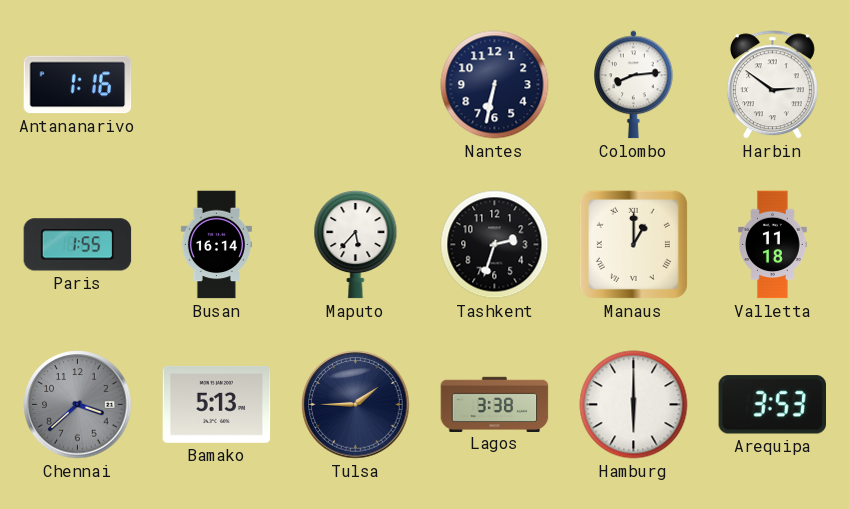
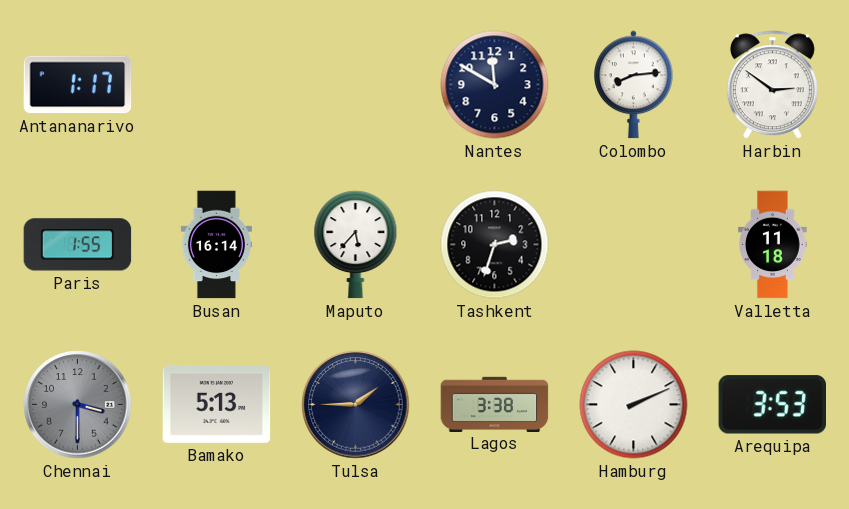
Antananarivo: 1:16 -> 1:17 (78, 85)
Nantes: 6:32 -> 11:50 (495, 85)
Manaus: 1:00 -> none (633, 244)
Chennai: 3:38 -> 3:30 (78, 405)
Hamburg: 6:00 -> 2:11 (634, 405)
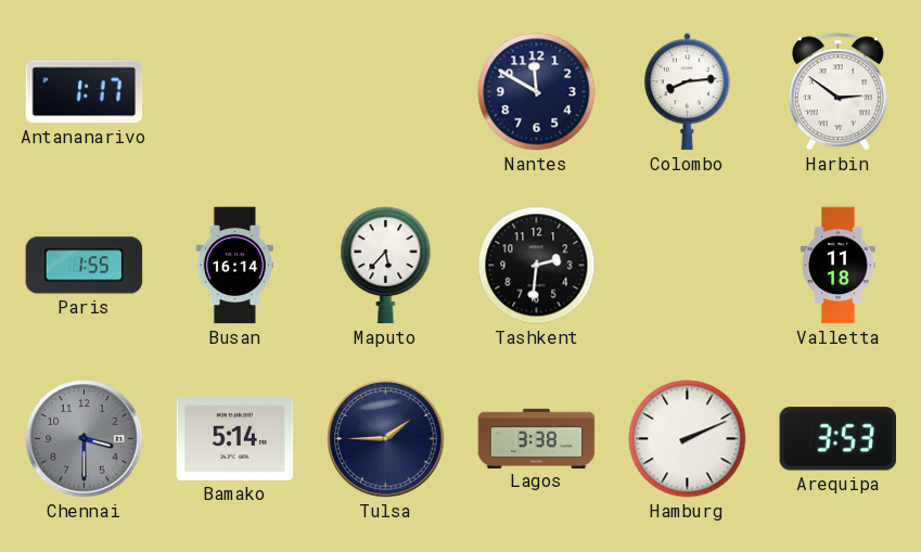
Tashkent: 2:33 -> 2:31 (537, 266)
Bamako: 5:13 -> 5:14 (235, 438)
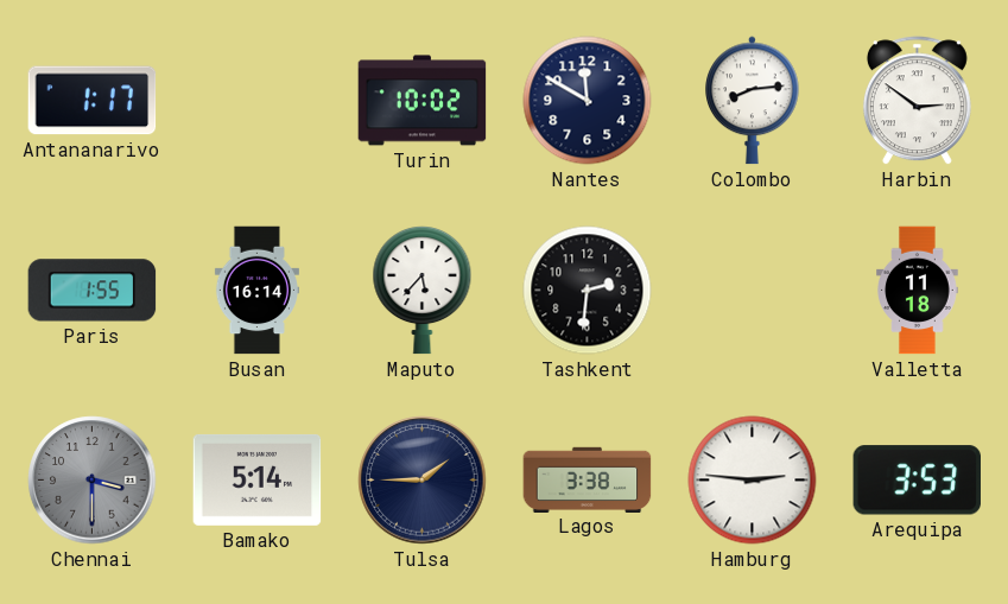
Turin: none -> 10:02 (423, 101)
Hamburg: 2:11 -> 2:46 (753, 481)
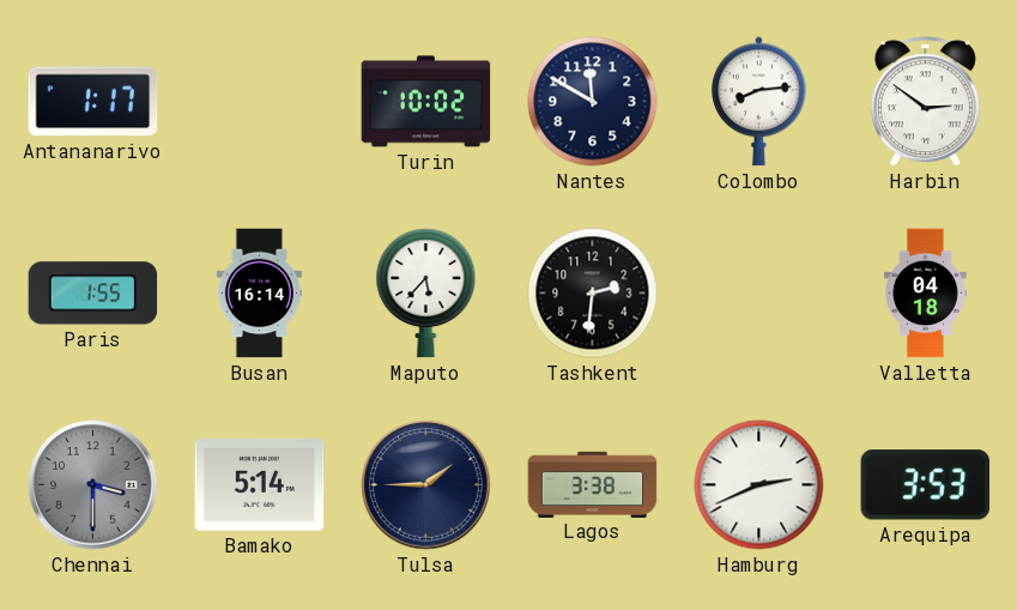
Valletta: 11:18 -> 04:18 (926, 294)
Hamburg: 2:46 -> 2:41 (759, 485)
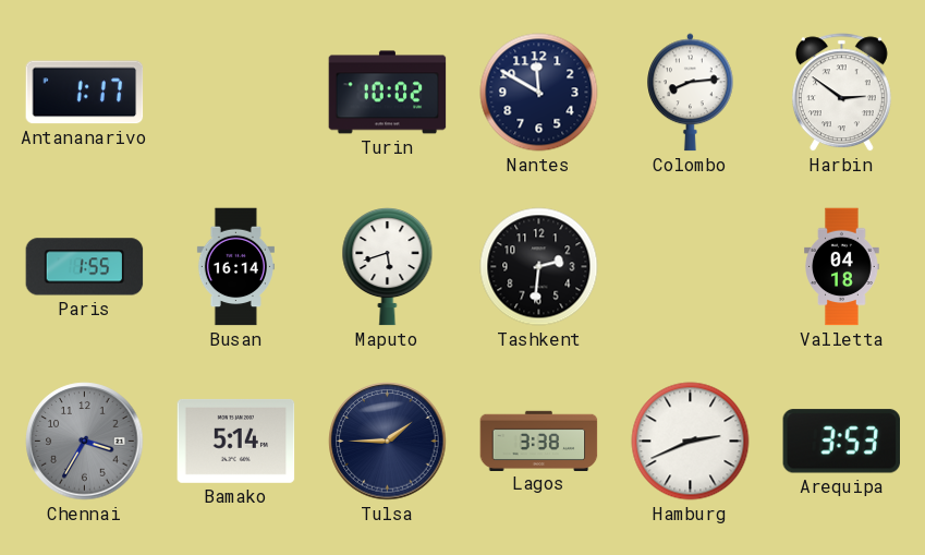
Maputo: 5:37 -> 5:42 (388, 267)
Chennai: 3:30 -> 3:35 (85, 442)
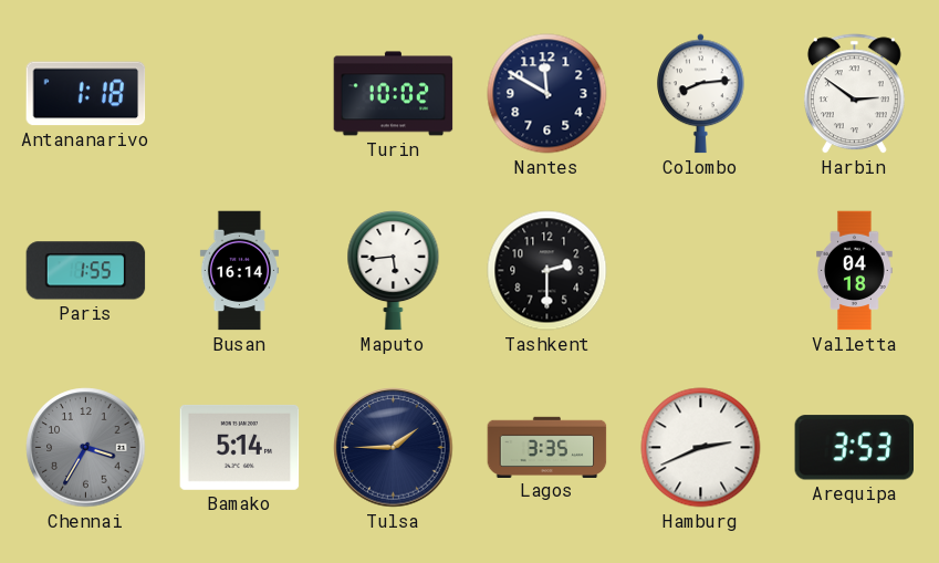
Antananarivo: 1:17 -> 1:18 (86, 94)
Maputo: 5:42 -> 5:44 (394, 271)
Tashkent: 2:31 -> 2:30 (547, 271)
Lagos: 3:38 -> 3:35 (547, 447)
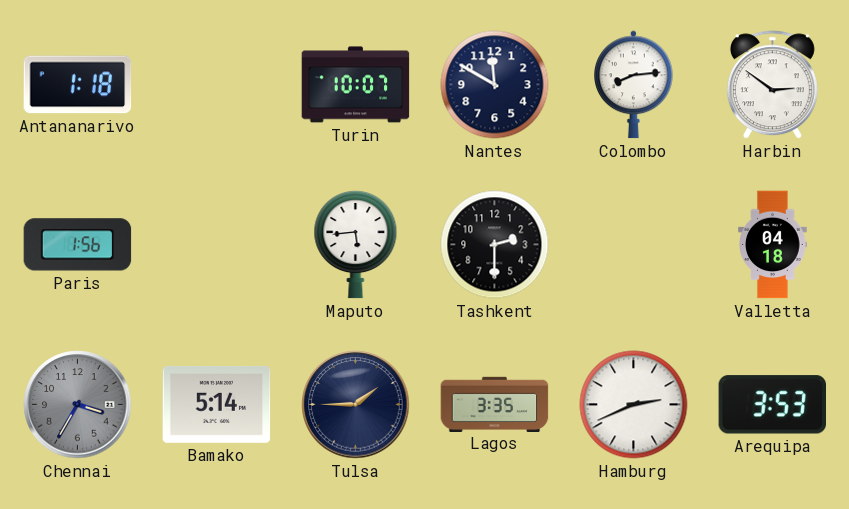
Turin: 10:02 -> 10:07 (356, 85)
Paris: 1:55 -> 1:56 (78, 245)
Busan: 16:14 -> none (239, 271)
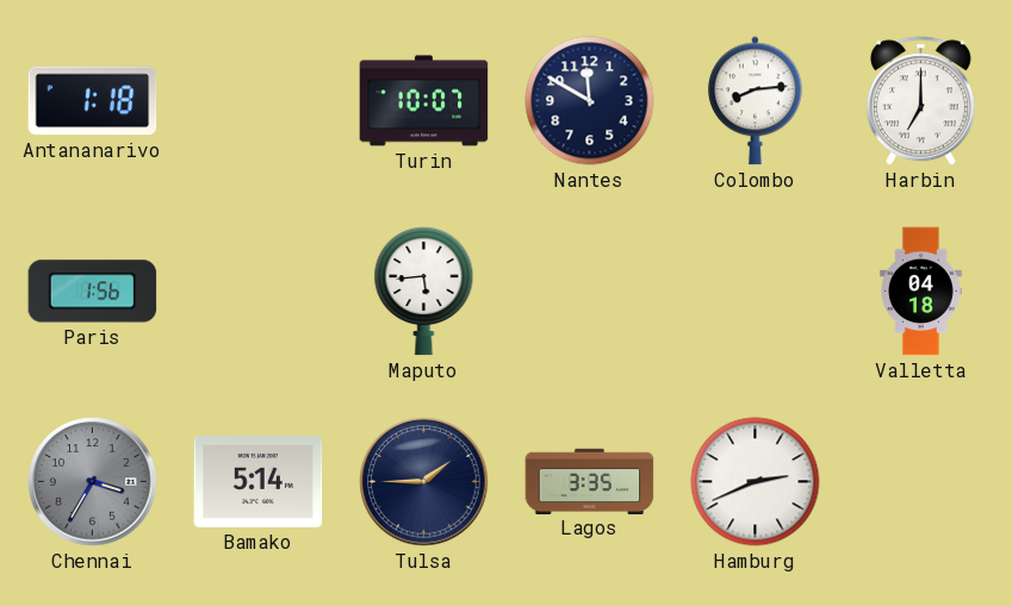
Harbin: 2:51 -> 7:00 (920, 101)
Tashkent: 2:30 -> none (495, 245)
Arequipa: 3:53 -> none (772, 405)
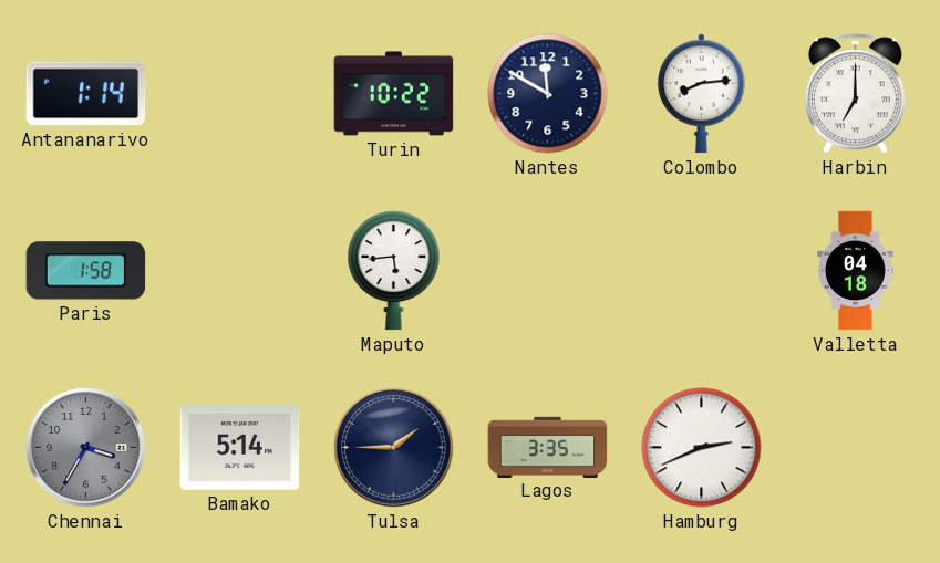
Antananarivo: 1:18 -> 1:14 (86, 94)
Turin: 10:07 -> 10:22 (394, 94)
Paris: 1:56 -> 1:58 (86, 271)
